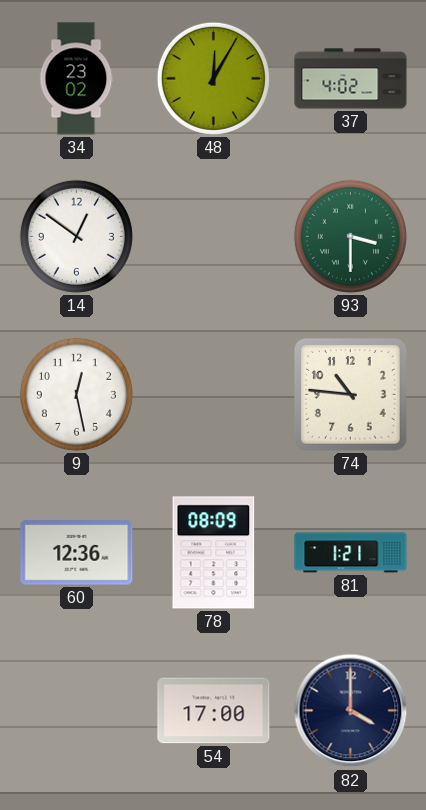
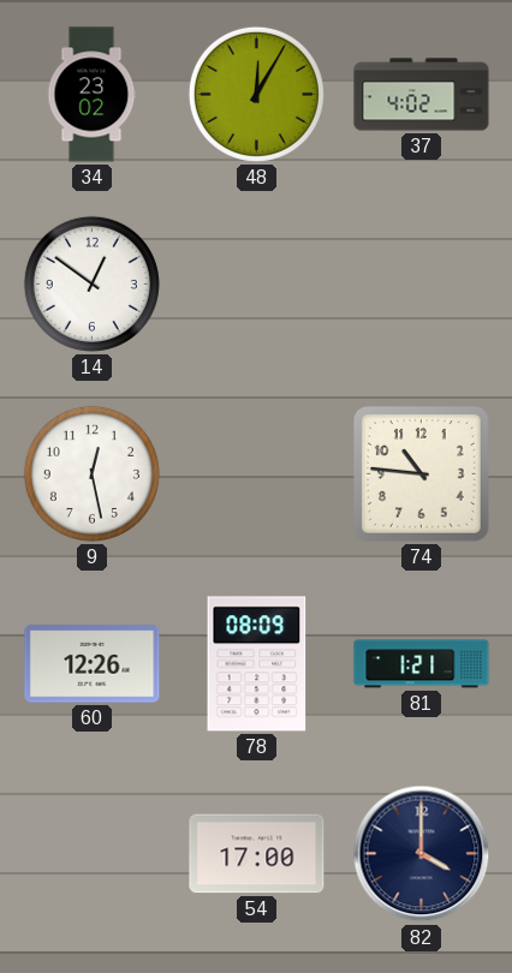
93: 3:30 -> none (350, 236)
60: 12:36 -> 12:26 (93, 664)
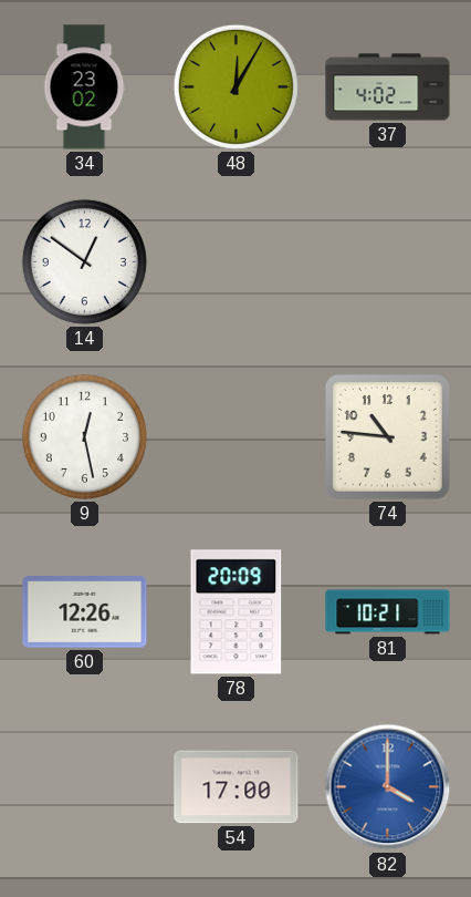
78: 08:09 -> 20:09 (237, 612)
81: 1:21 -> 10:21 (388, 612)
82 dial: navy -> blue (388, 787)
